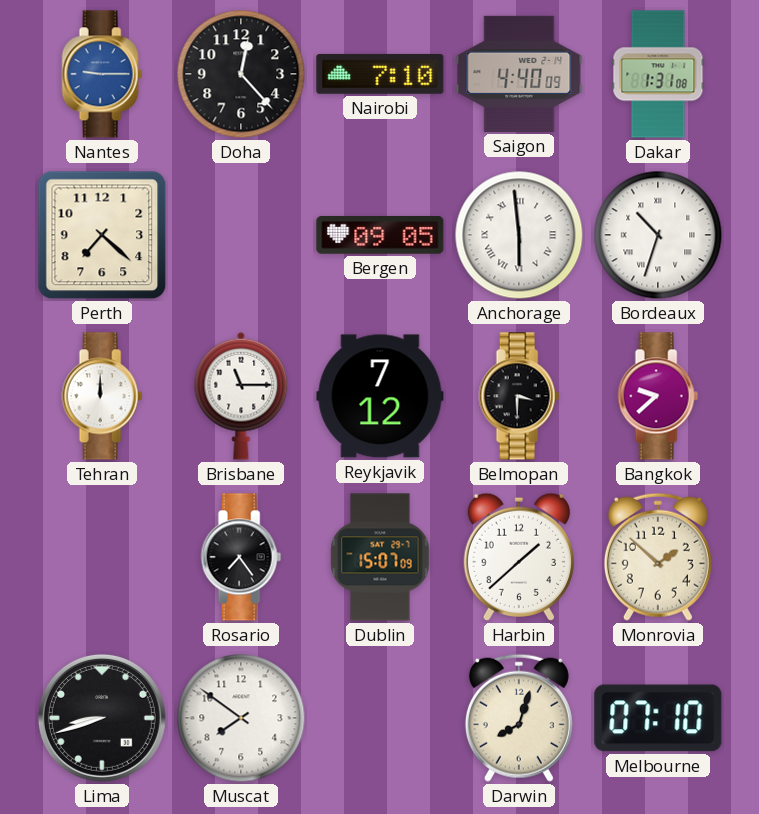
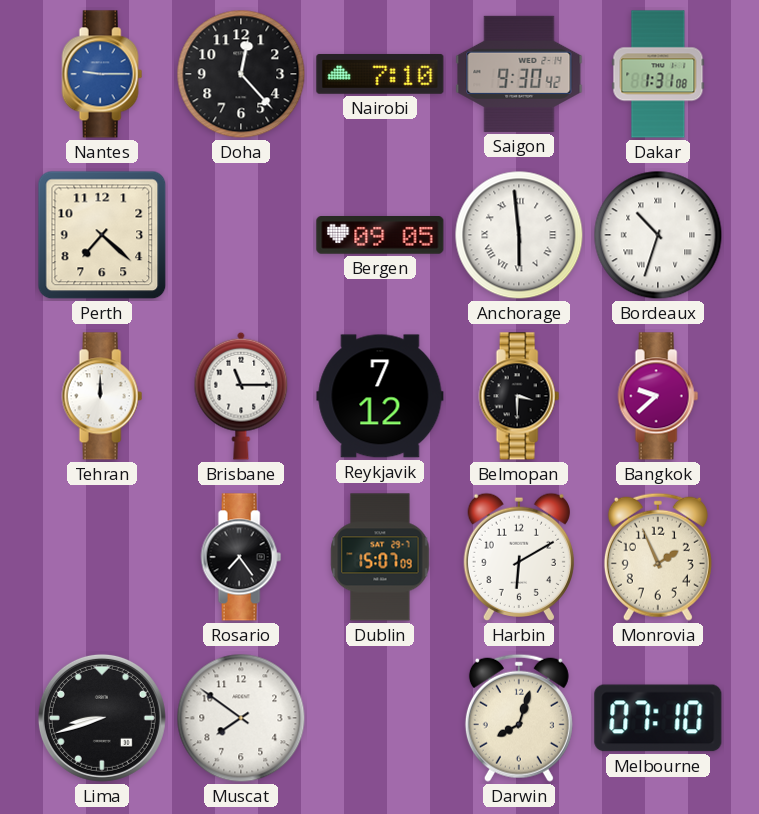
Saigon: 4:40 -> 9:30 (519, 74)
Harbin: 1:38 -> 6:10 (519, 557)
Monrovia: 1:52 -> 1:56 (658, 557)
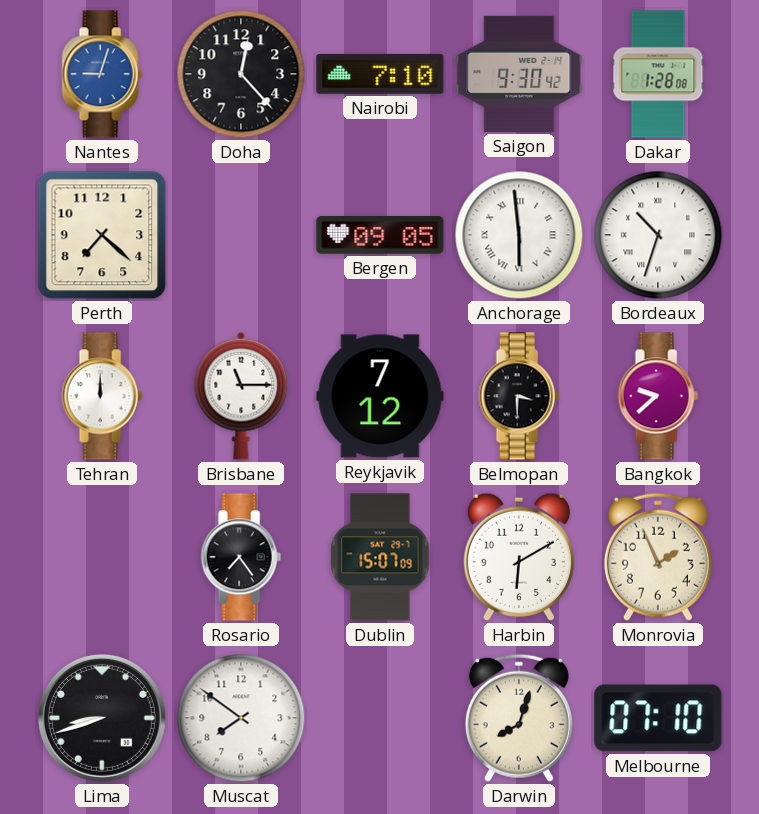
Nantes: 9:15 -> 9:03 (102, 74)
Dakar: 1:31 -> 1:28 (658, 74)
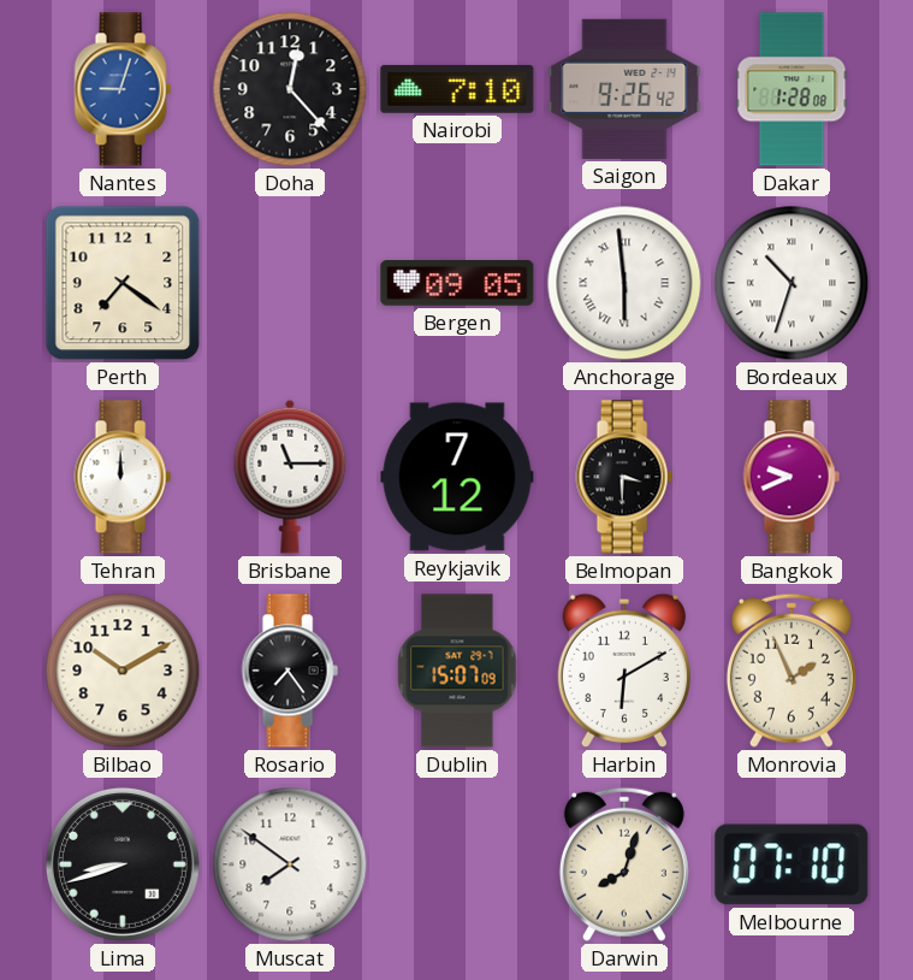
Saigon: 9:30 -> 9:26 (624, 89)
Perth: 7:22 -> 7:21 (123, 283)
Bangkok: 9:38 -> 9:41 (792, 477)
Bilbao: none -> 10:10 (123, 671)
